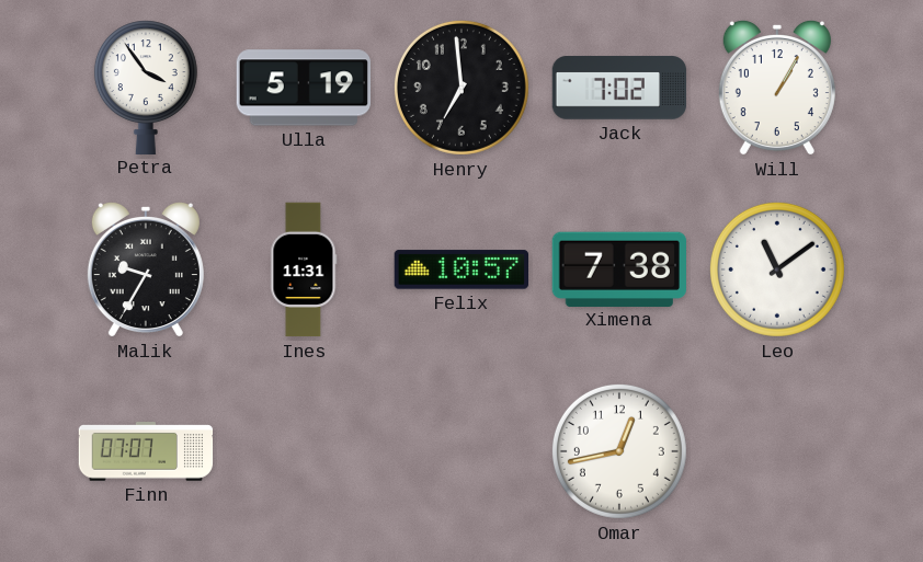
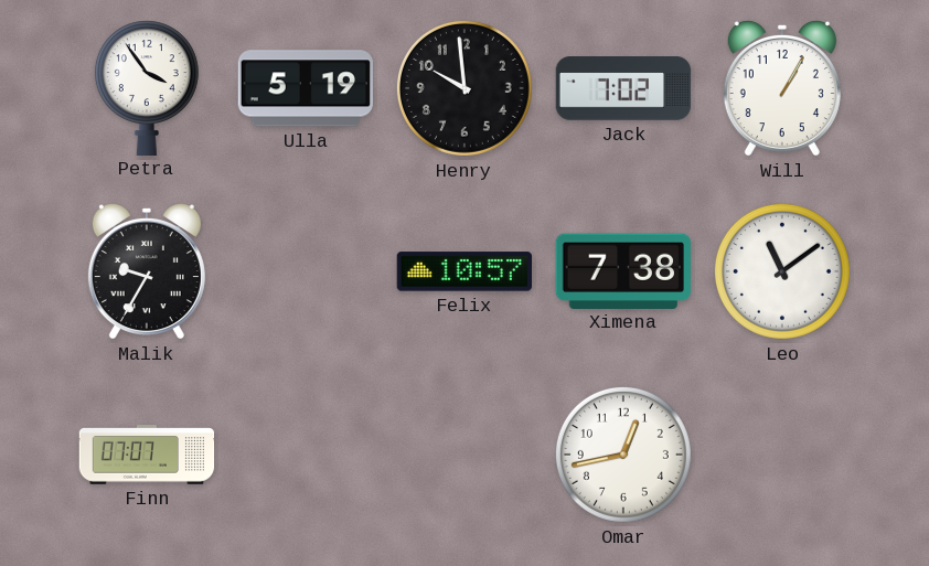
Henry: 6:59 -> 9:59 (464, 88)
Ines: 11:31 -> none (304, 269)
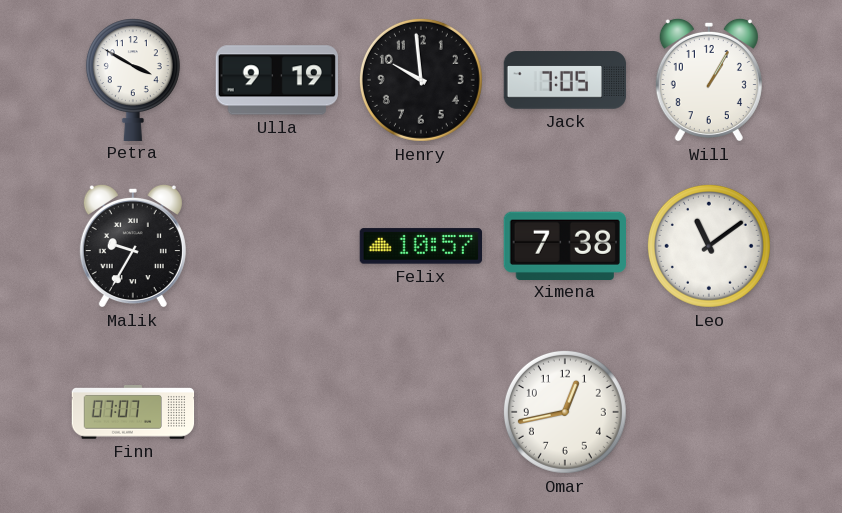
Petra: 3:54 -> 3:50 (133, 79)
Ulla: 5:19 -> 9:19 (277, 80)
Jack: 7:02 -> 7:05 (565, 80)
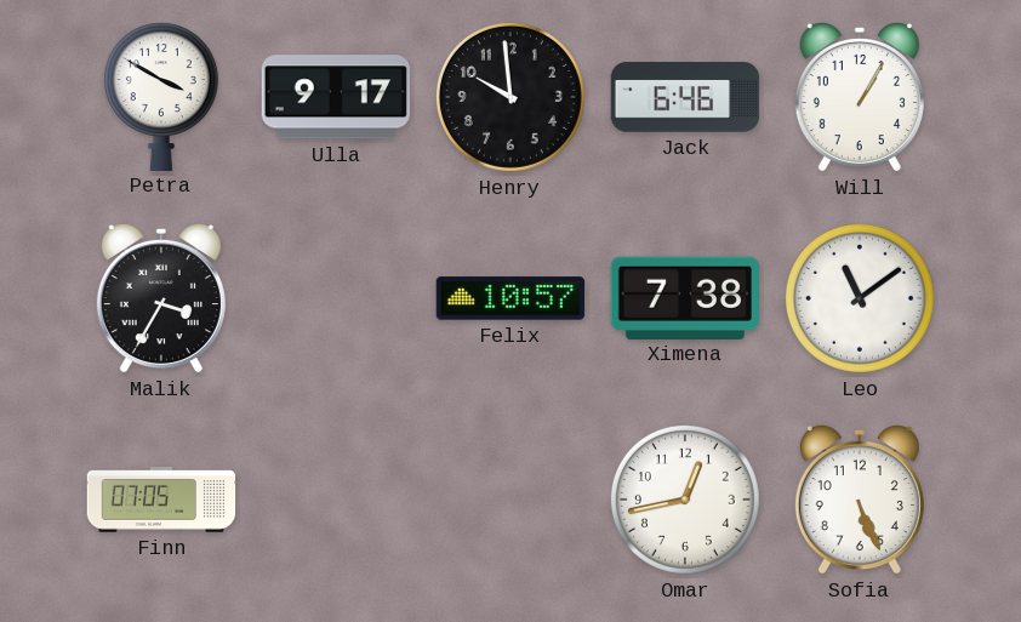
Ulla: 9:19 -> 9:17 (336, 97)
Jack: 7:05 -> 6:46 (685, 97)
Malik: 9:35 -> 3:35 (161, 298)
Finn: 07:07 -> 07:05 (161, 500)
Sofia: none -> 5:26 (860, 500)
